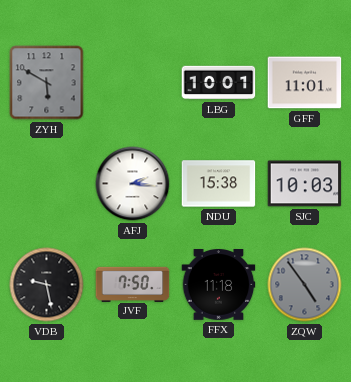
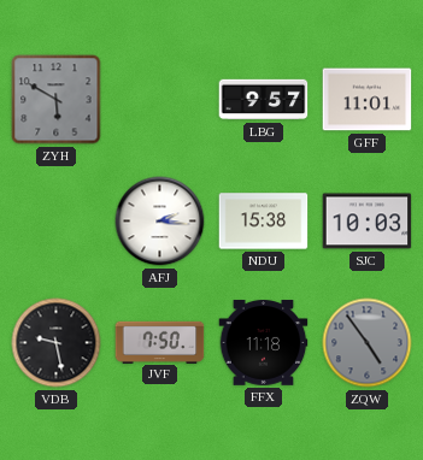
LBG: 10:01 -> 9:57 (264, 100)
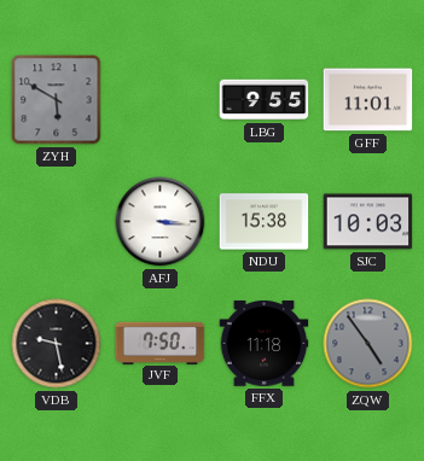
LBG: 9:57 -> 9:55 (265, 100)
AFJ: 2:16 -> 3:16 (161, 222)
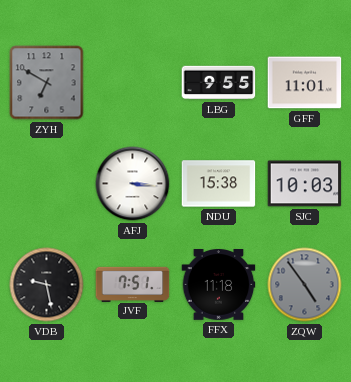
ZYH: 5:50 -> 6:50 (47, 83)
JVF: 7:50 -> 7:51 (133, 284)
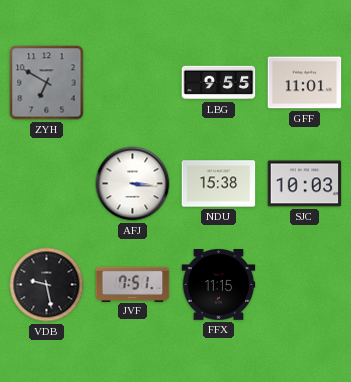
FFX: 11:18 -> 11:15 (219, 285)
ZQW: 4:54 -> none (305, 285)
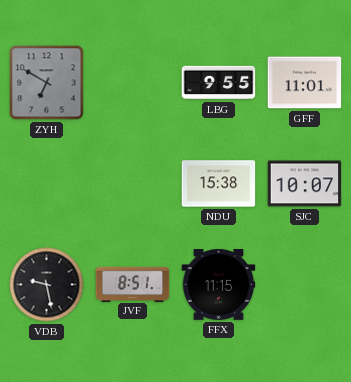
AFJ: 3:16 -> none (133, 184)
SJC: 10:03 -> 10:07 (305, 184)
JVF: 7:51 -> 8:51 (133, 284)
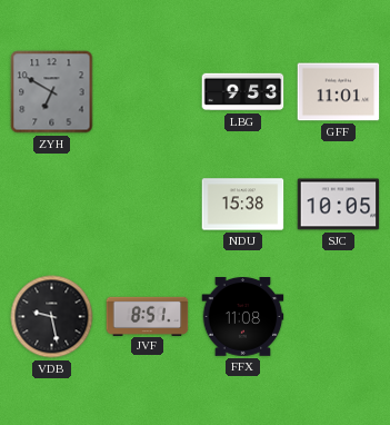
LBG: 9:55 -> 9:53 (243, 92)
SJC: 10:07 -> 10:05 (339, 205)
FFX: 11:15 -> 11:08 (243, 317)
